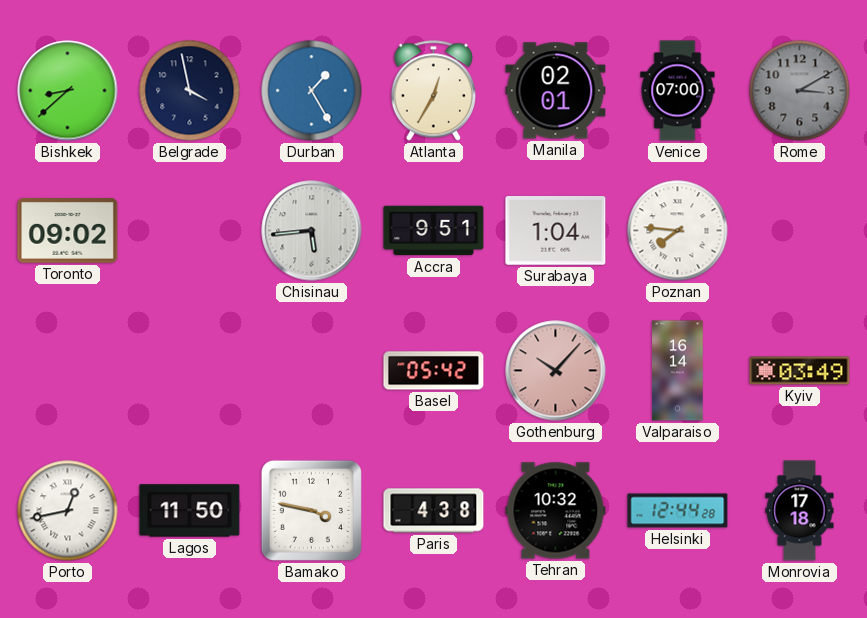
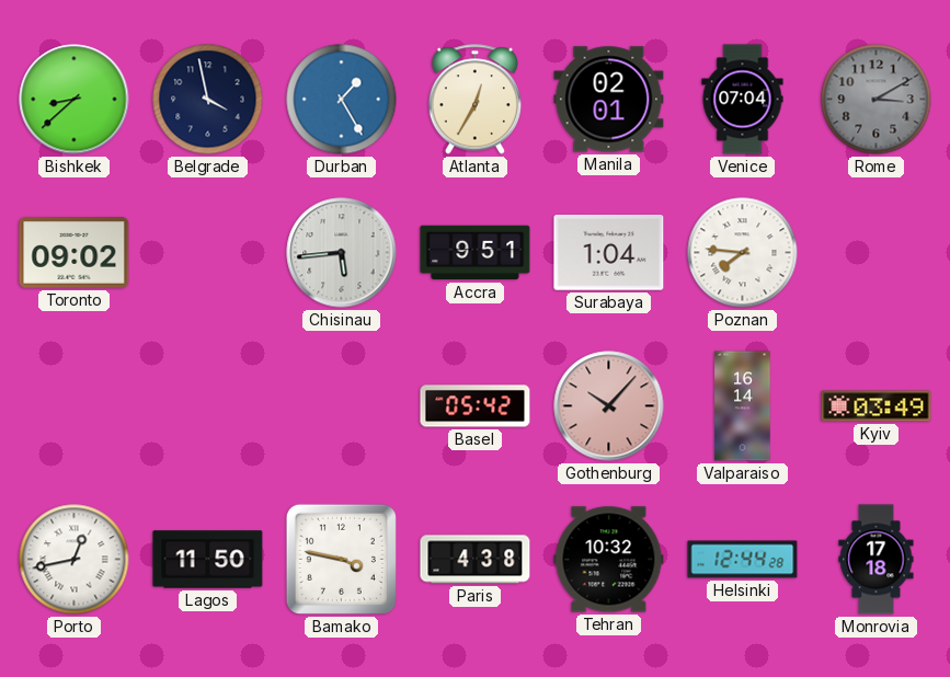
Venice: 07:00 -> 07:04 (743, 100)
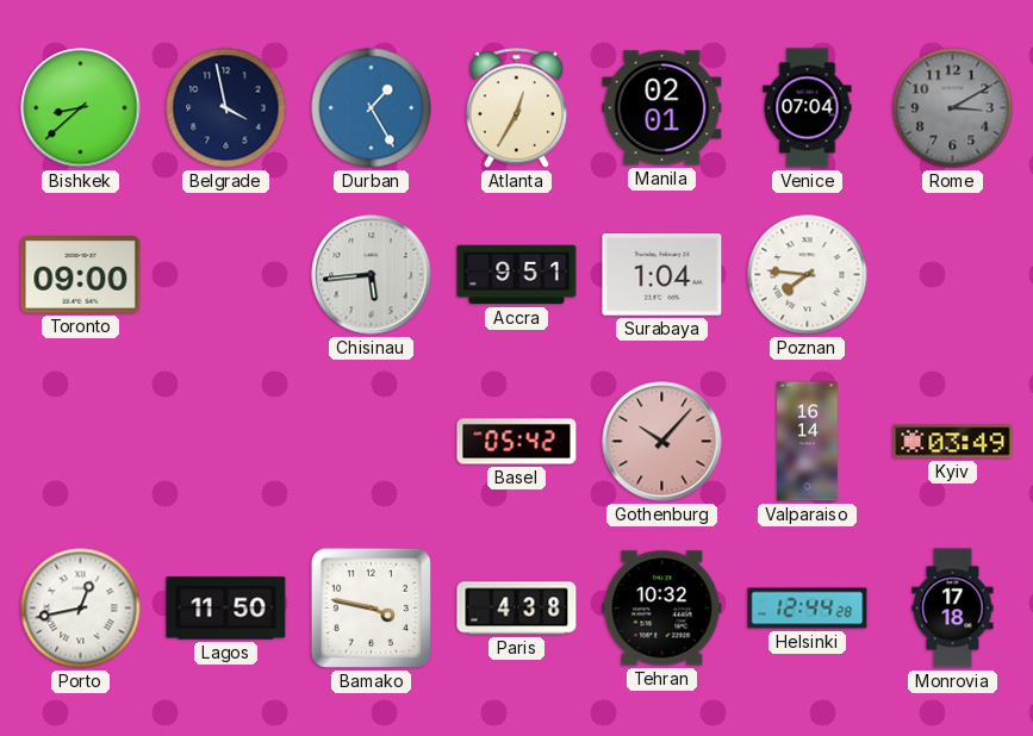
Toronto: 09:02 -> 09:00 (81, 275)
